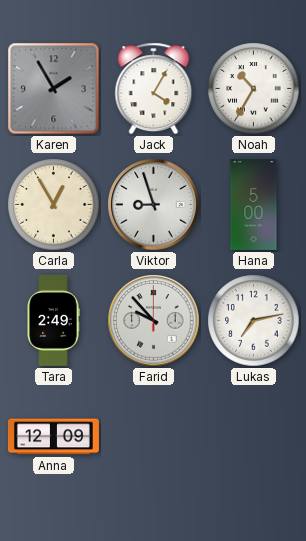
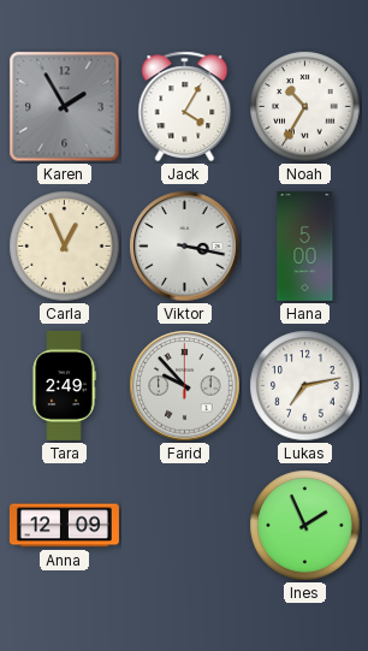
Carla: 12:55 -> 12:56 (65, 247)
Viktor: 8:57 -> 3:17 (185, 247)
Ines: none -> 1:56 (305, 526)
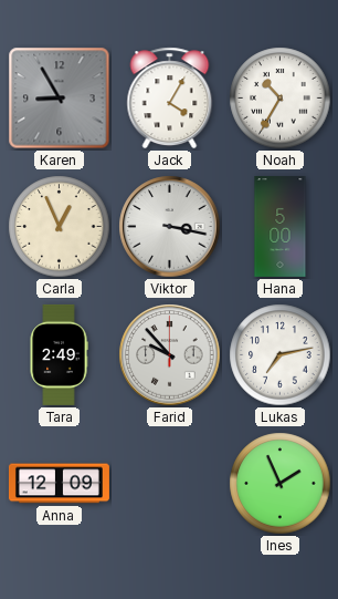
Karen: 1:55 -> 8:55 (60, 99)
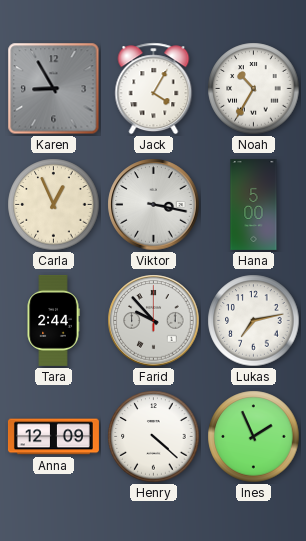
Tara: 2:49 -> 2:44 (53, 320)
Henry: none -> 4:22 (154, 437)
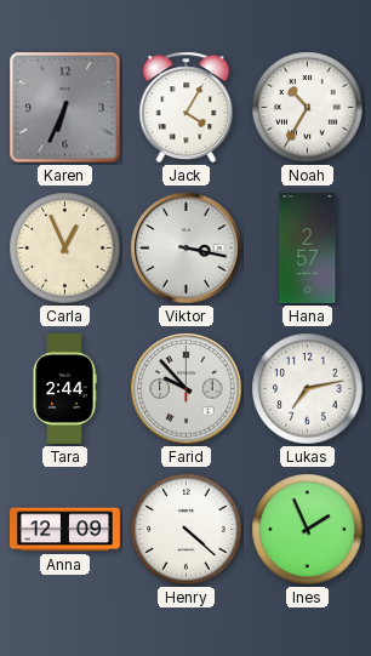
Karen: 8:55 -> 6:34 (65, 108)
Hana: 5:00 -> 2:57 (308, 247)
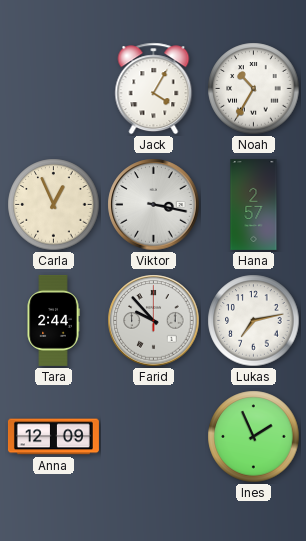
Karen: 6:34 -> none (65, 108)
Henry: 4:22 -> none (187, 530)
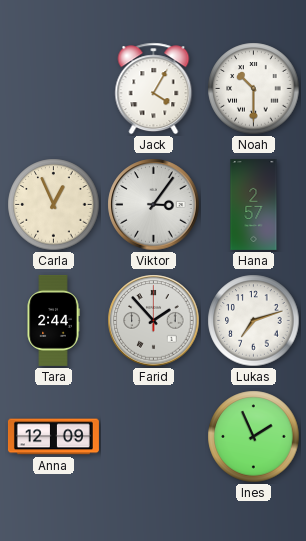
Noah: 10:35 -> 10:30 (254, 89)
Viktor: 3:17 -> 3:06 (154, 205)
Farid: 9:53 -> 1:53 (154, 321)
Lukas: 7:13 -> 7:12 (254, 321)
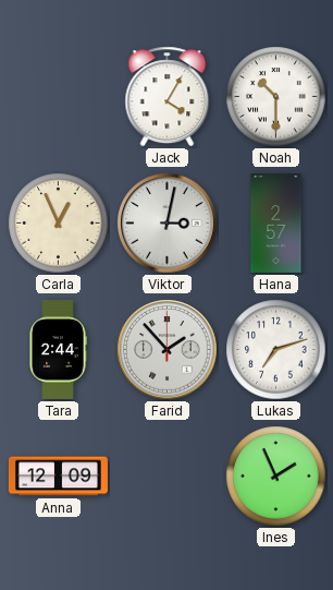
Viktor: 3:06 -> 3:02 (168, 224)
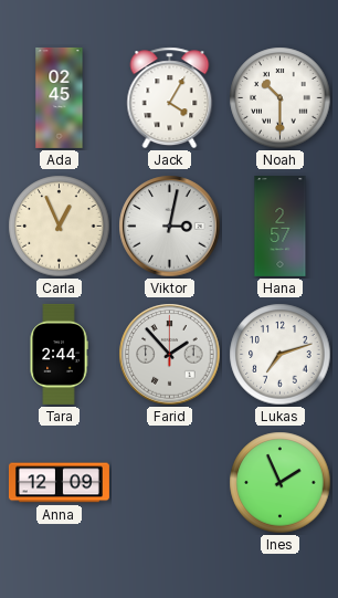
Ada: none -> 02:45 (60, 97)
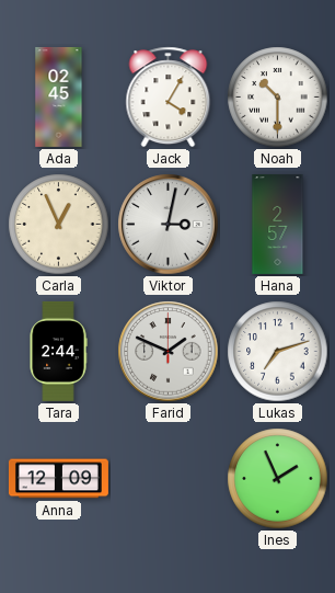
Farid: 1:53 -> 1:49 (169, 352)
